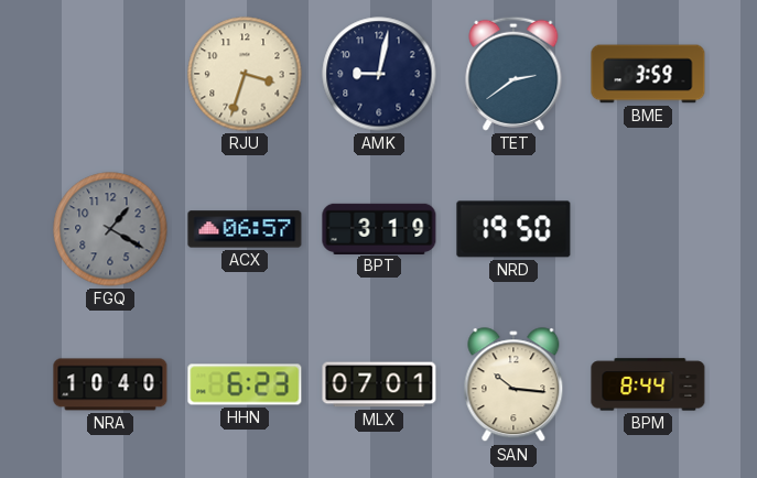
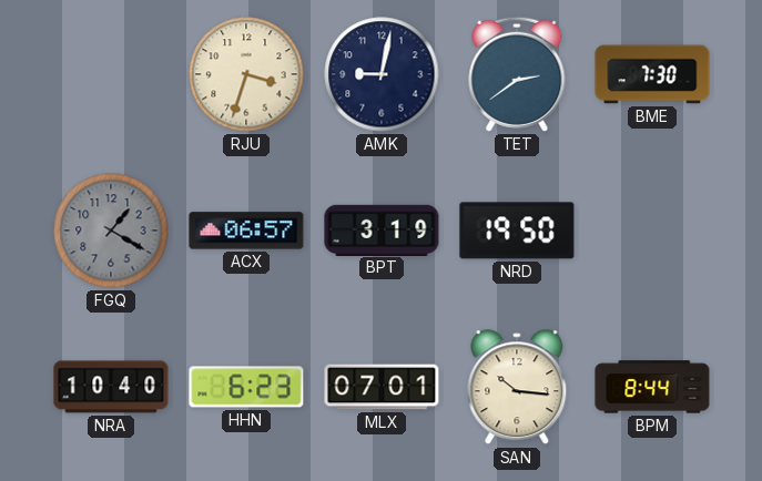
BME: 3:59 -> 7:30 (652, 74)
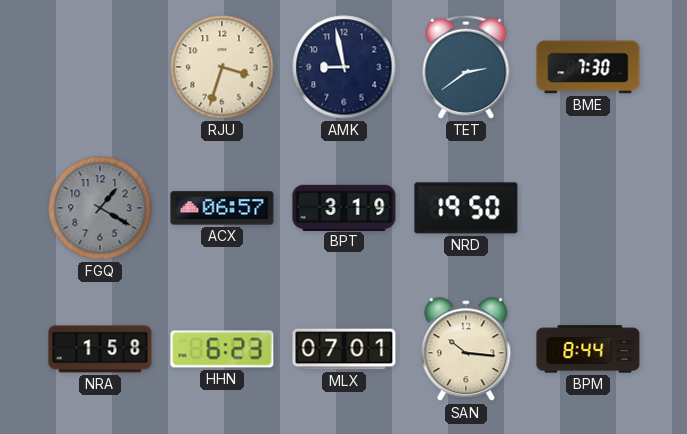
AMK: 9:02 -> 8:58 (344, 67)
NRA: 10:40 -> 1:58 (100, 349)
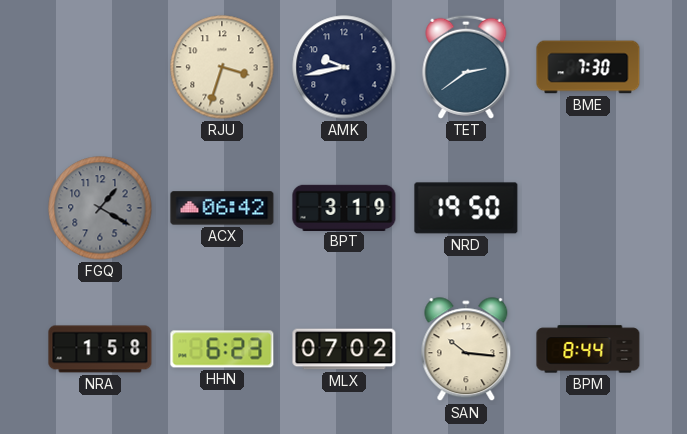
AMK: 8:58 -> 9:43 (344, 67)
ACX: 06:57 -> 06:42 (222, 208)
MLX: 07:01 -> 07:02 (344, 349)
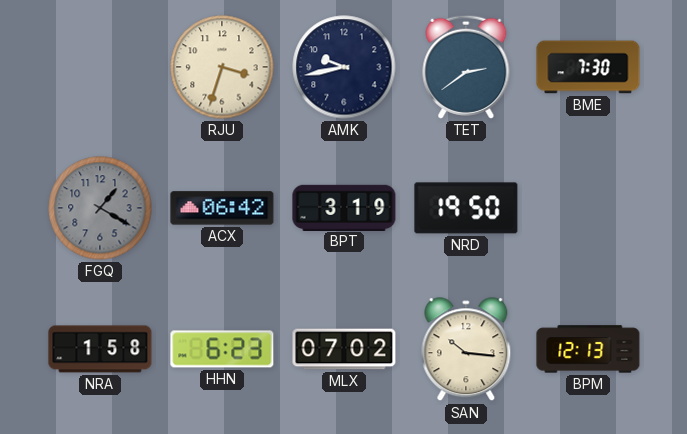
BPM: 8:44 -> 12:13 (588, 349)
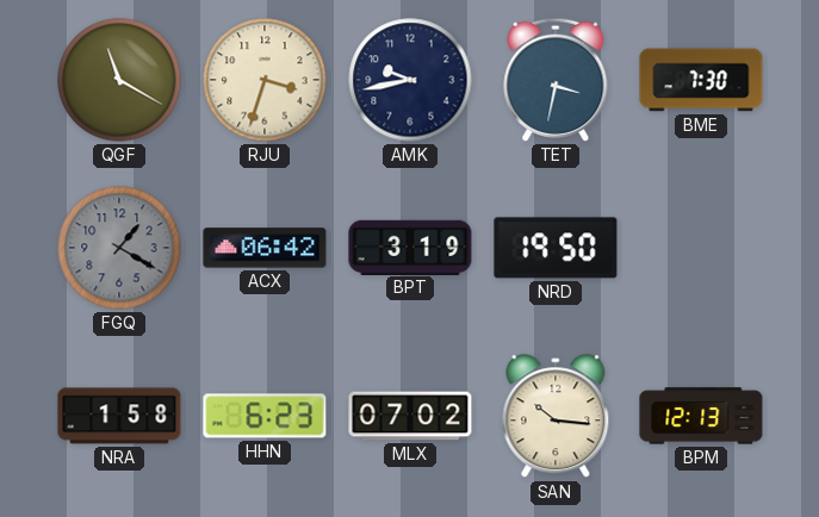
QGF: none -> 11:20 (119, 80)
TET: 2:39 -> 3:32 (556, 80)
